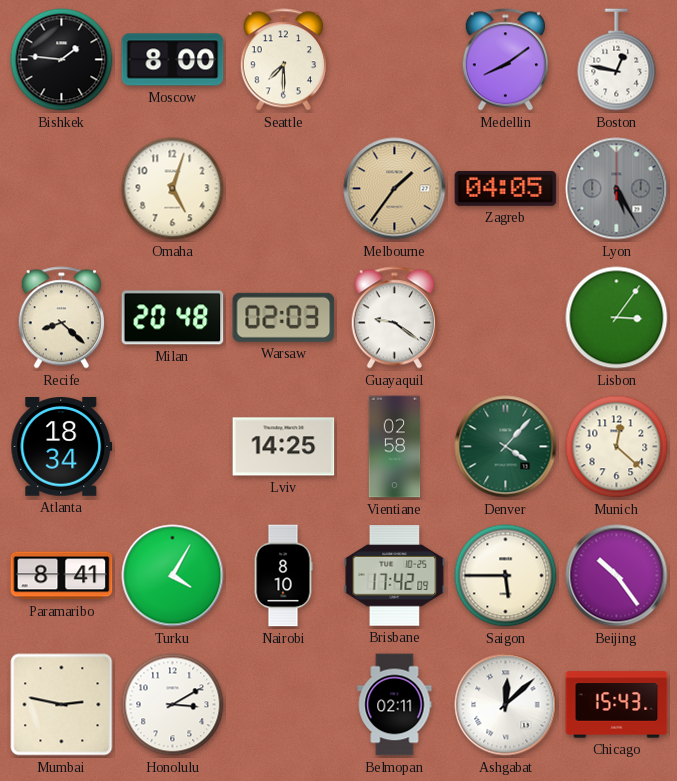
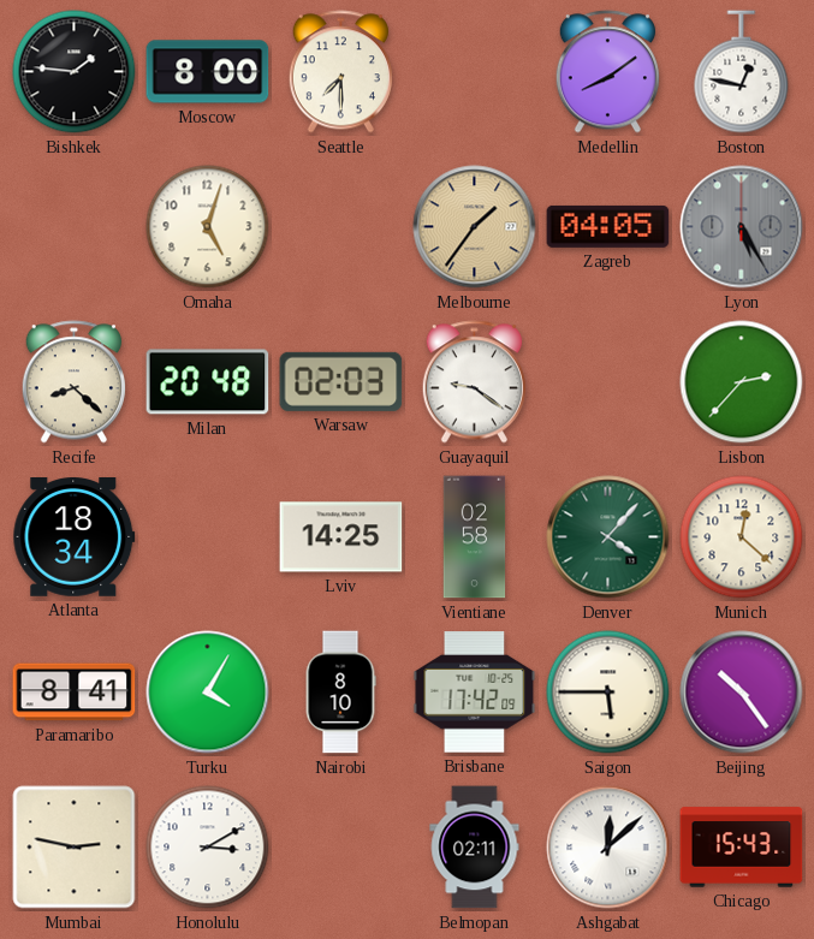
Lisbon: 3:06 -> 2:37 (742, 382)
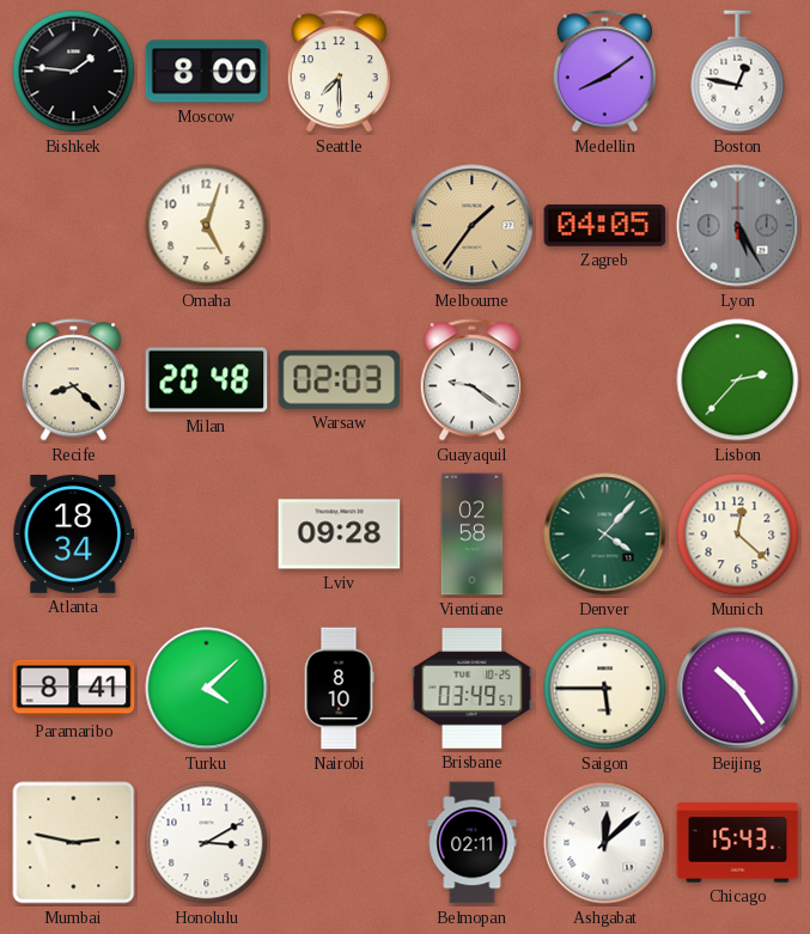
Lviv: 14:25 -> 09:28 (340, 535)
Turku: 4:05 -> 4:08 (207, 689)
Brisbane: 17:42 -> 03:49 (473, 689)
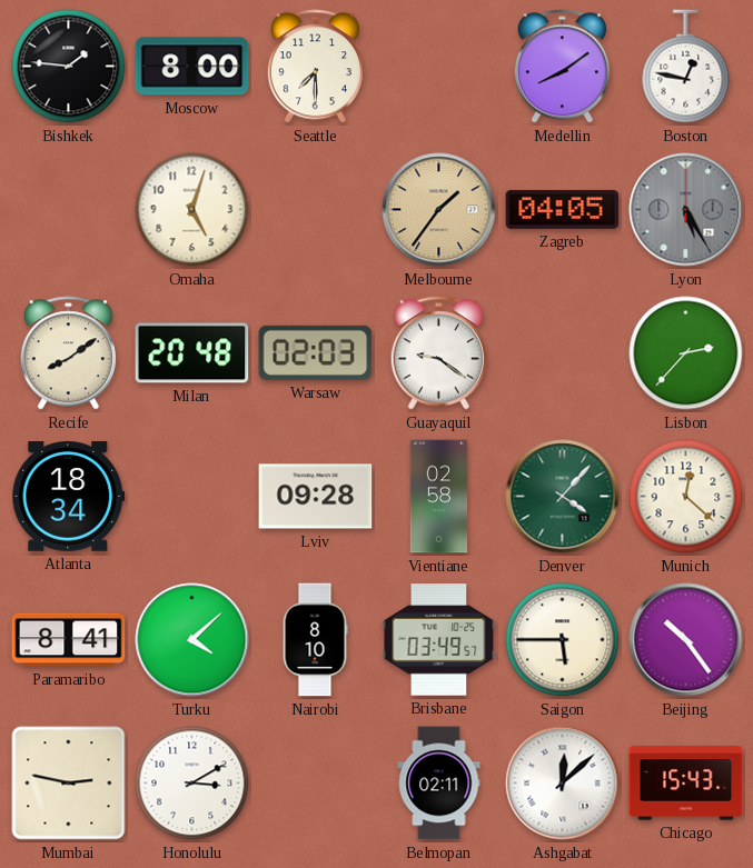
Recife: 8:22 -> 8:09 (68, 353)
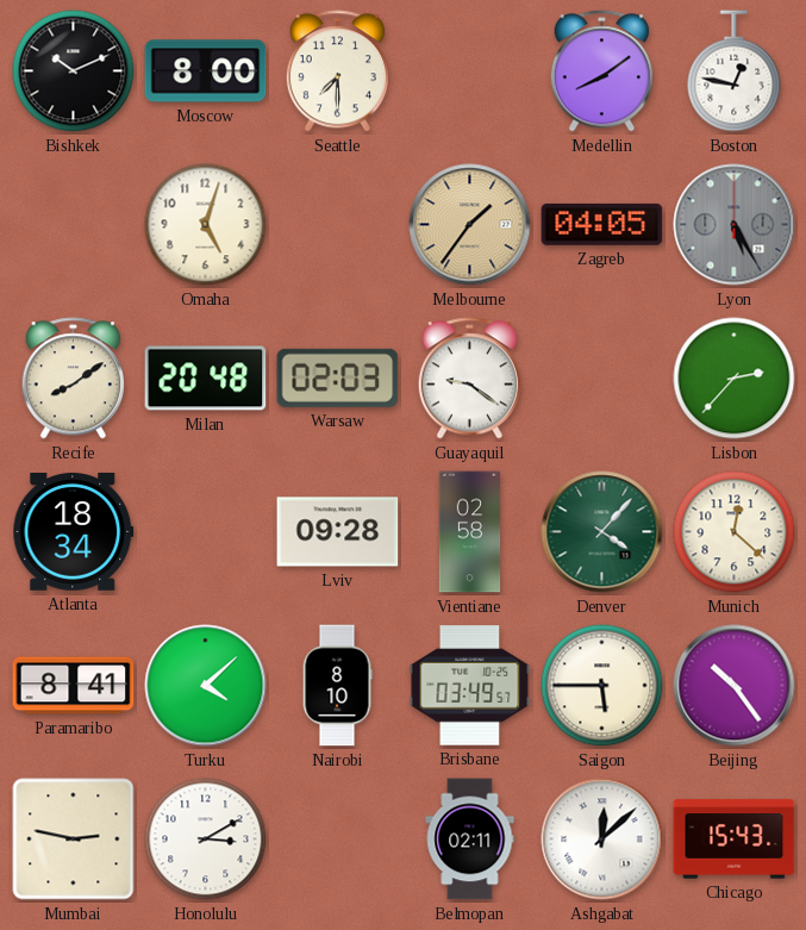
Bishkek: 1:46 -> 10:11 (74, 71)
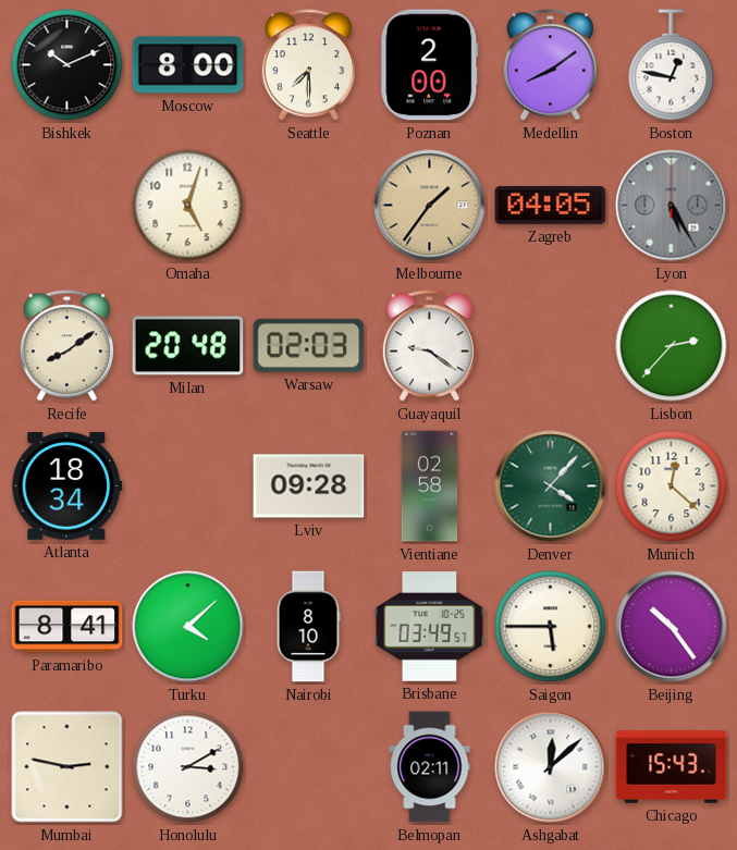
Poznan: none -> 2:00 (430, 65)
